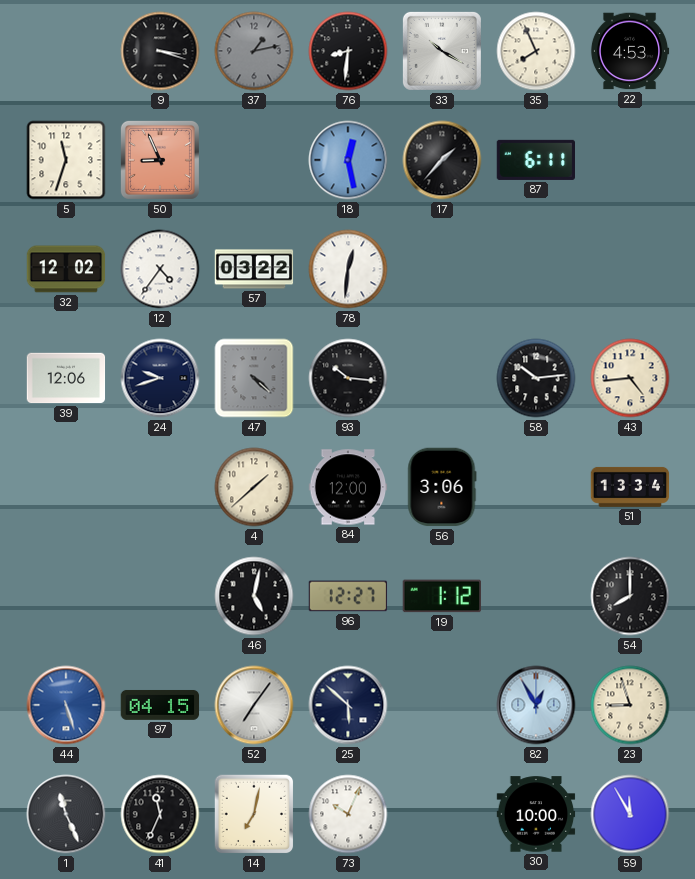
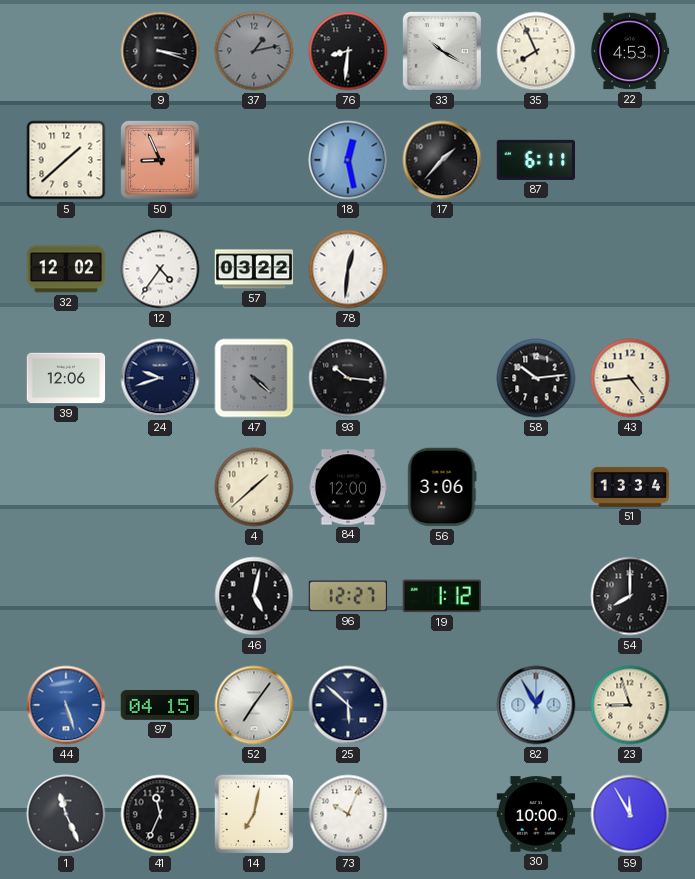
5: 11:33 -> 1:38 (66, 160)
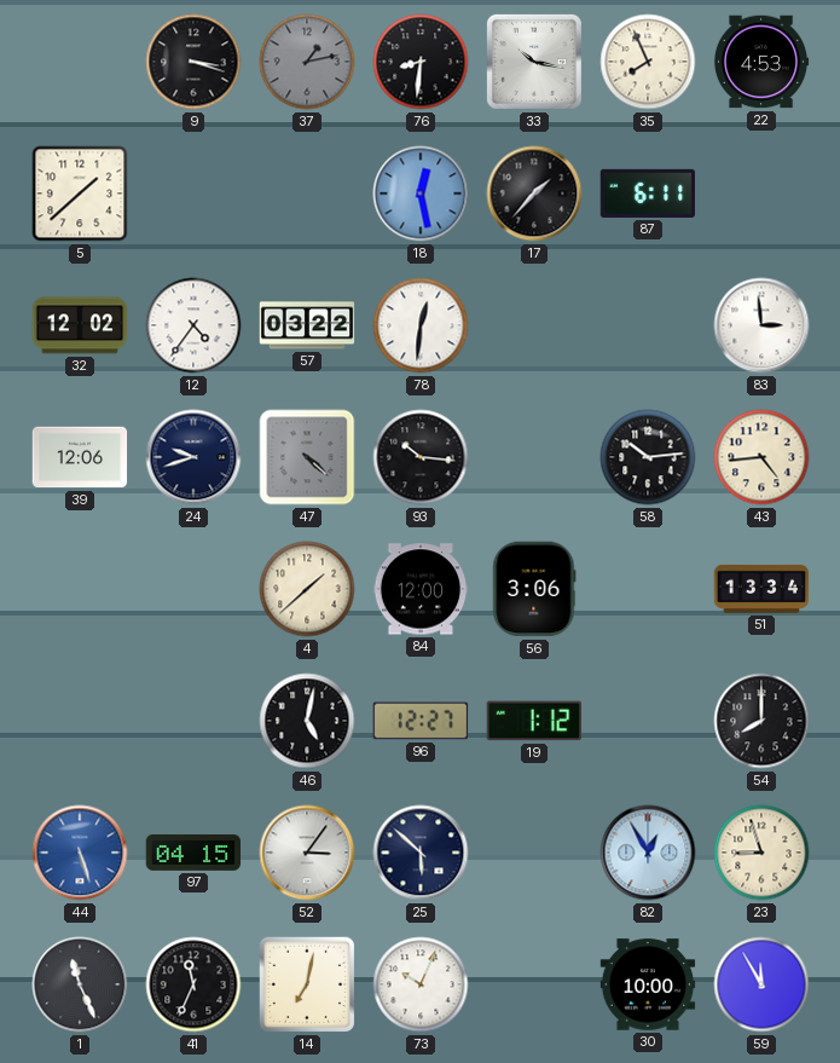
33: 10:20 -> 10:17 (534, 62)
50: 8:56 -> none (160, 160)
83: none -> 2:59 (761, 325)
52: 7:06 -> 3:06 (307, 853)
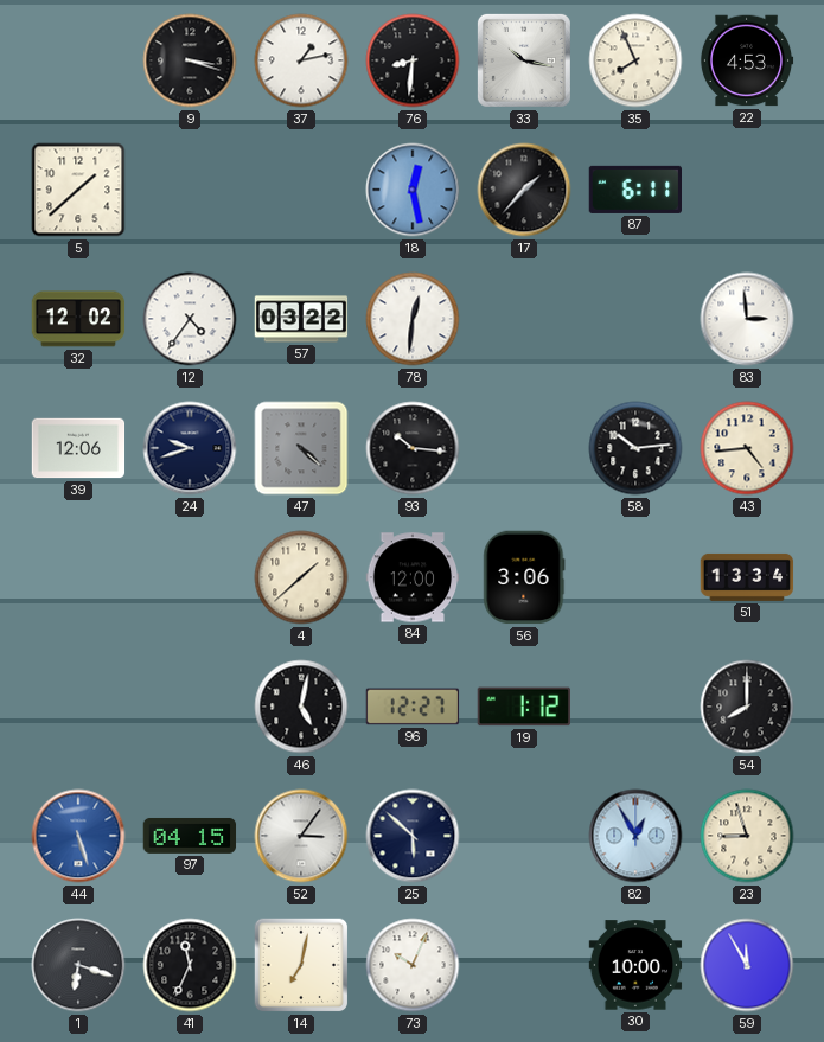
37 dial: grey -> white (301, 60)
1: 11:26 -> 6:18 (78, 965)
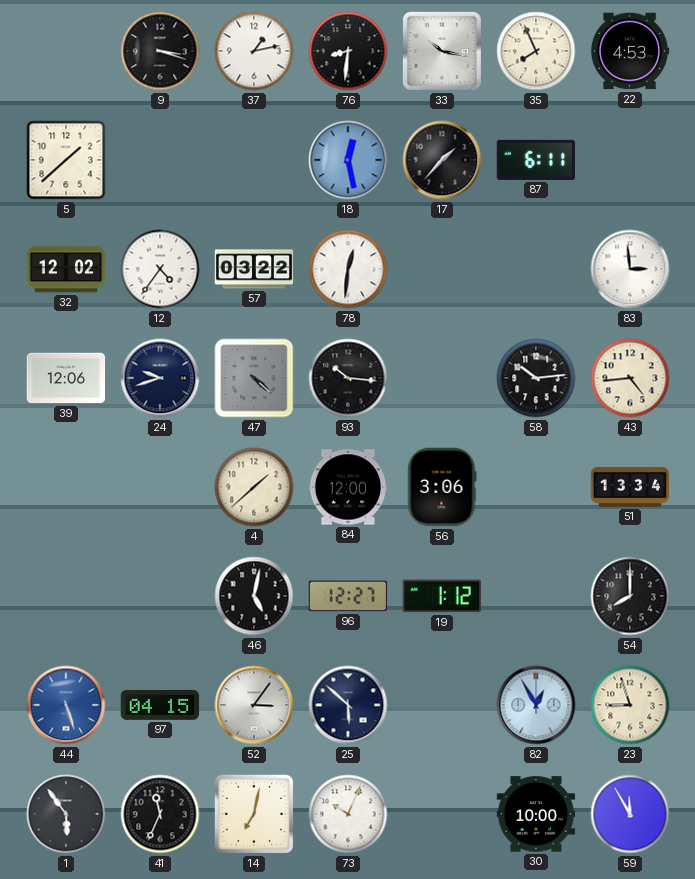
1: 6:18 -> 5:54 (66, 814)
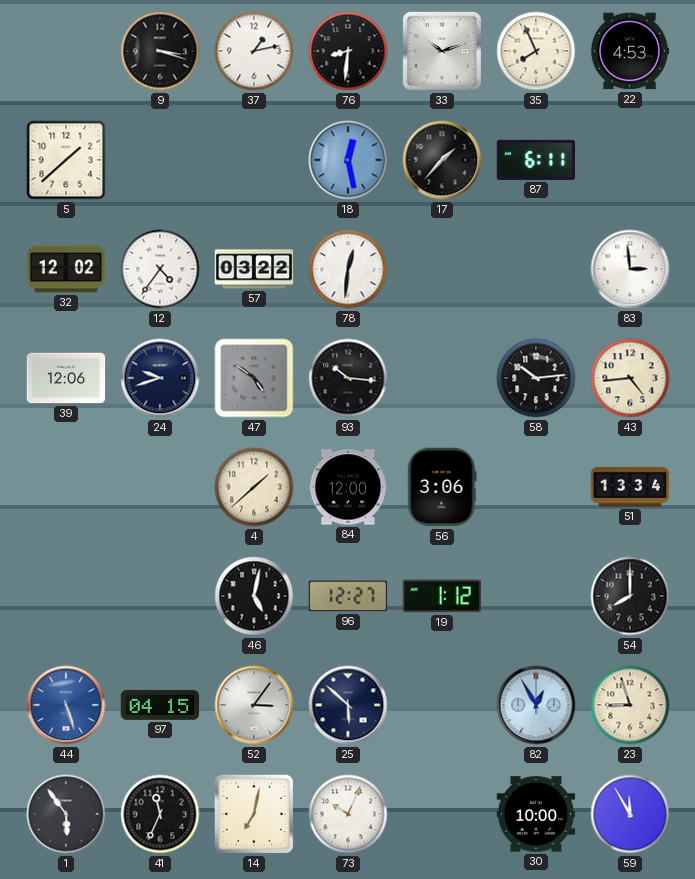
33: 10:17 -> 10:12 (442, 51)
47: 4:22 -> 4:51 (254, 378)
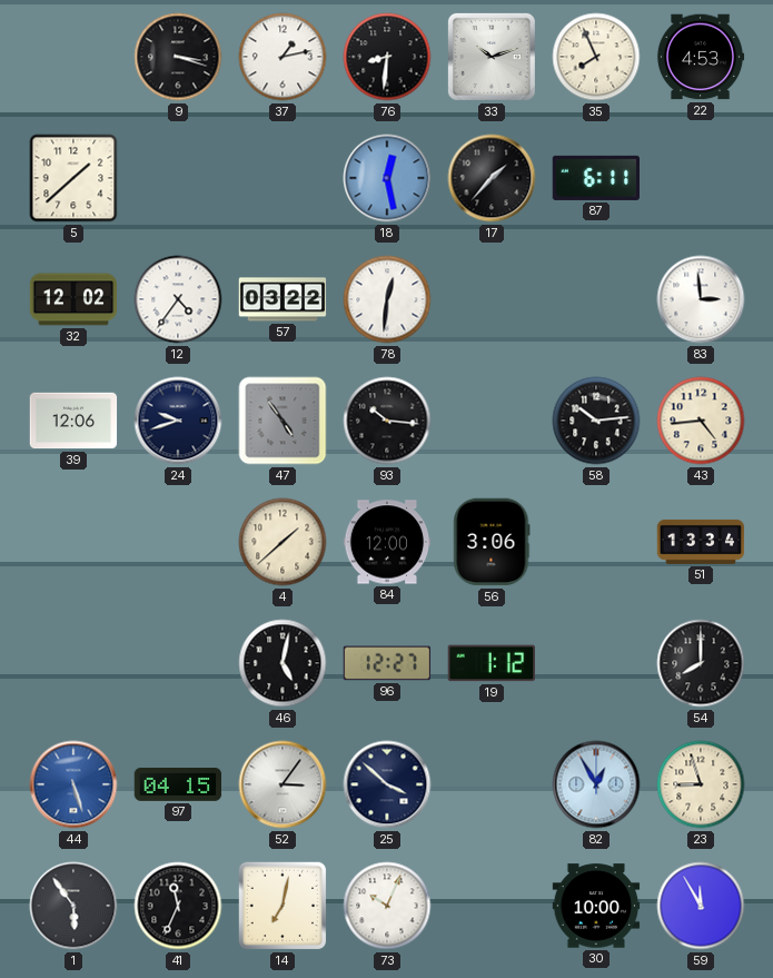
47: 4:51 -> 4:54 (283, 421)
25: 5:52 -> 3:52 (387, 784)
